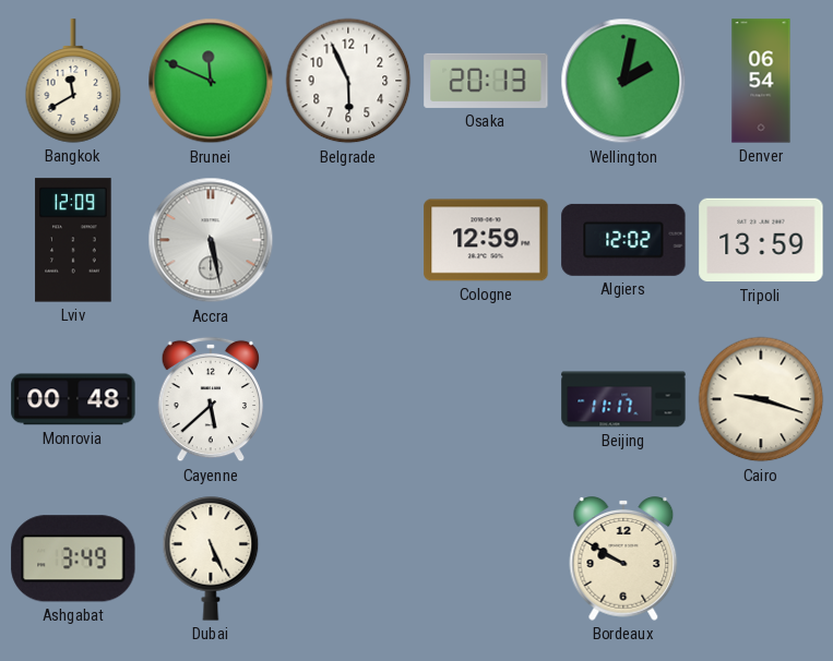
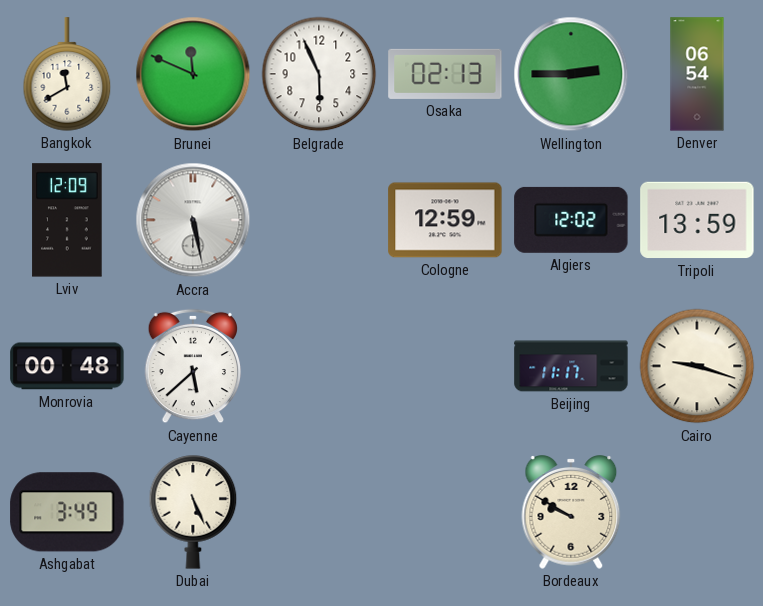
Osaka: 20:13 -> 02:13 (445, 74)
Wellington: 2:02 -> 2:45 (571, 74)
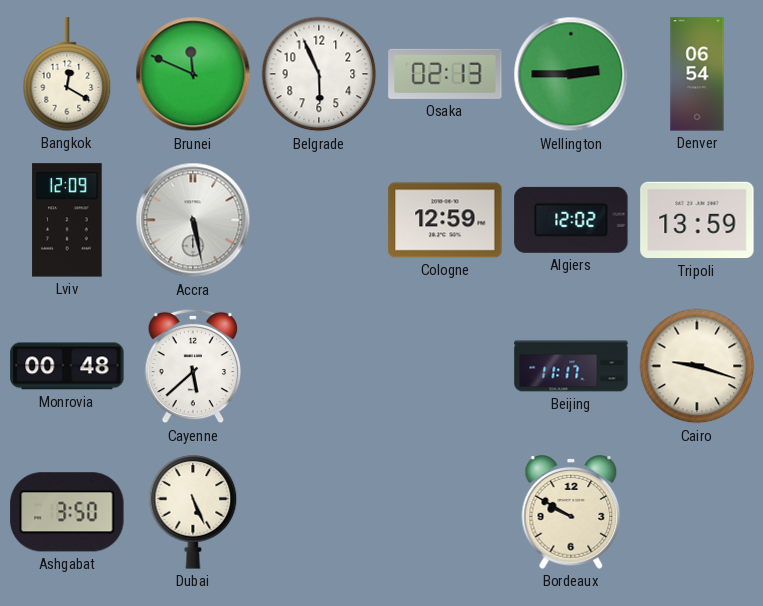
Bangkok: 11:40 -> 12:20 (67, 74)
Ashgabat: 3:49 -> 3:50 (67, 512)
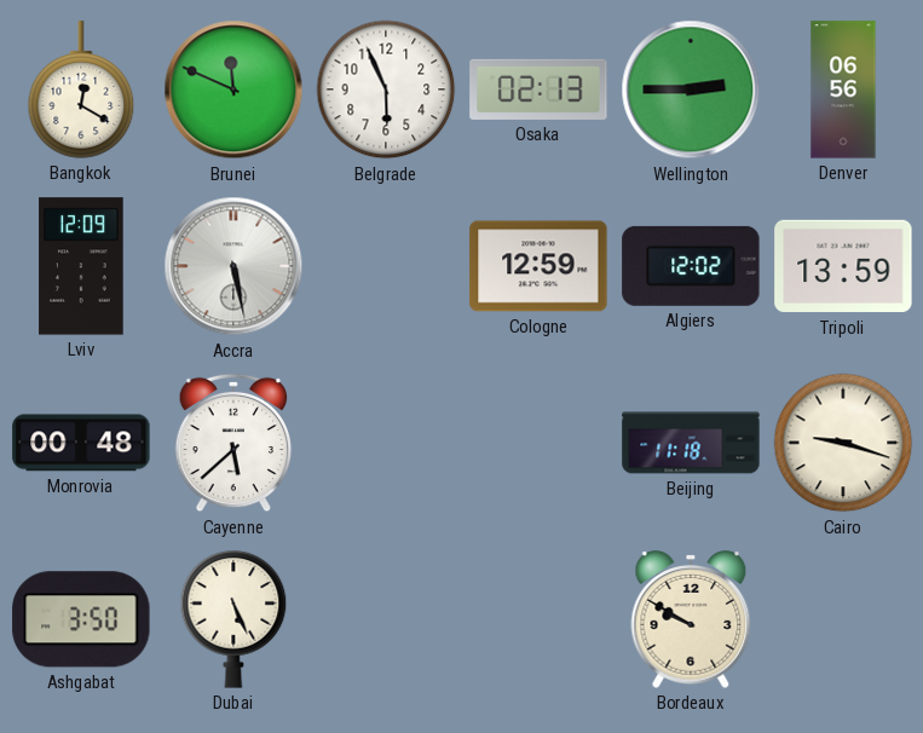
Denver: 06:54 -> 06:56 (843, 90)
Beijing: 11:17 -> 11:18 (691, 443)
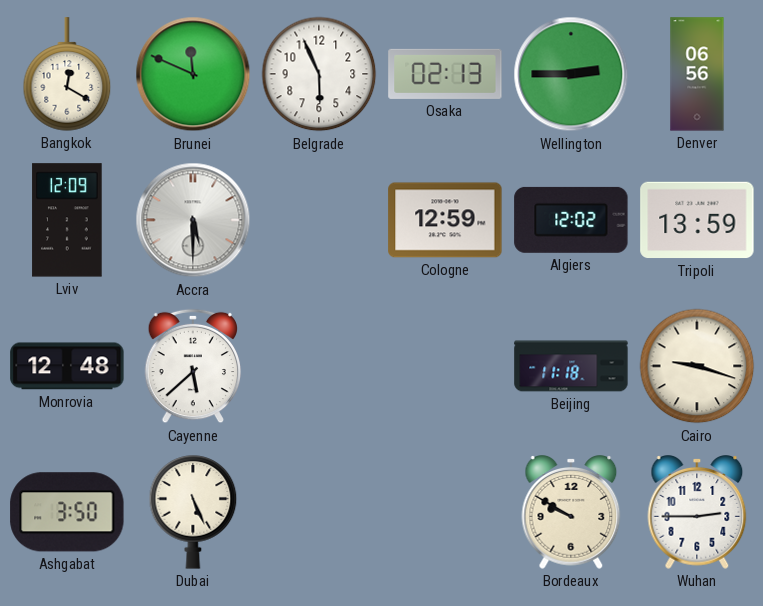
Accra: 5:28 -> 5:30 (193, 220)
Monrovia: 00:48 -> 12:48 (67, 366)
Wuhan: none -> 2:45 (697, 513)
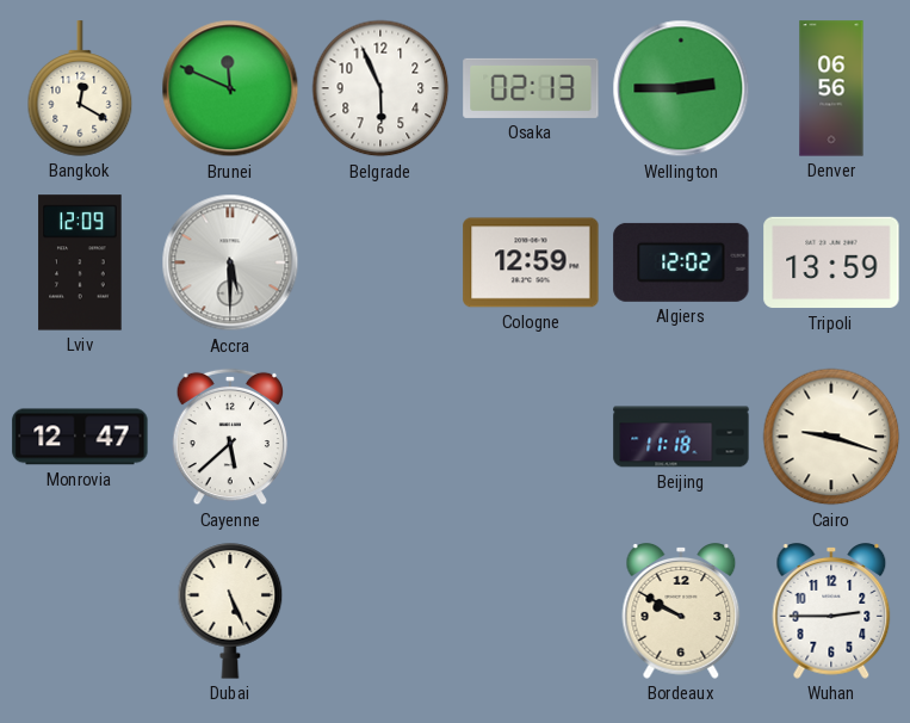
Monrovia: 12:48 -> 12:47 (80, 437)
Ashgabat: 3:50 -> none (67, 512)
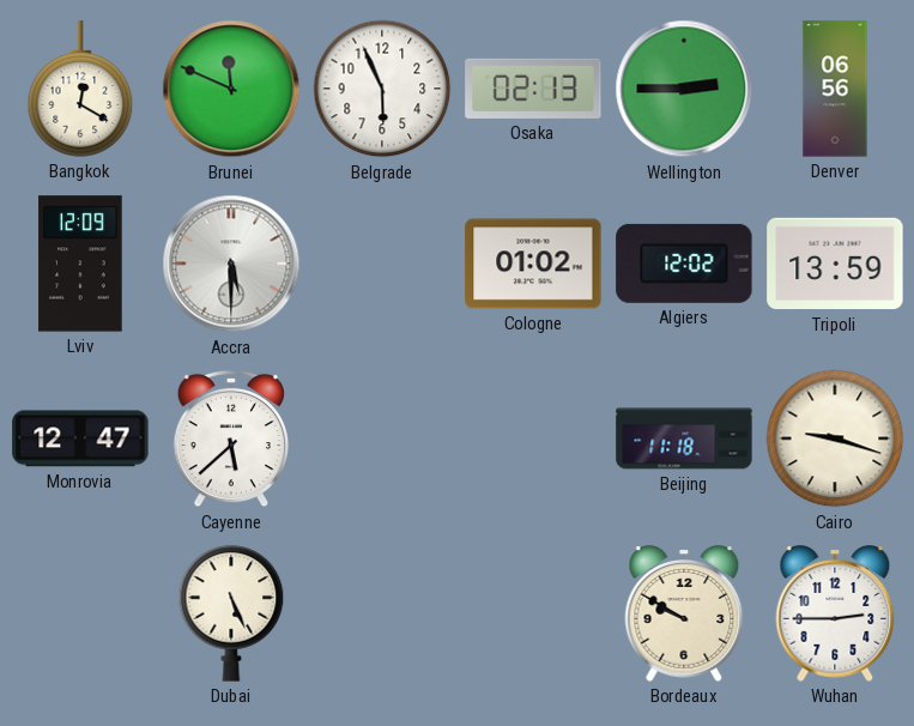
Cologne: 12:59 -> 01:02 (533, 264)
